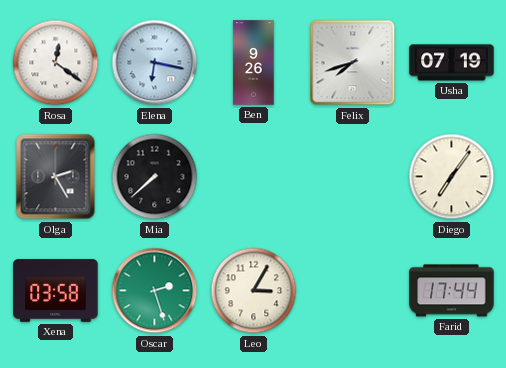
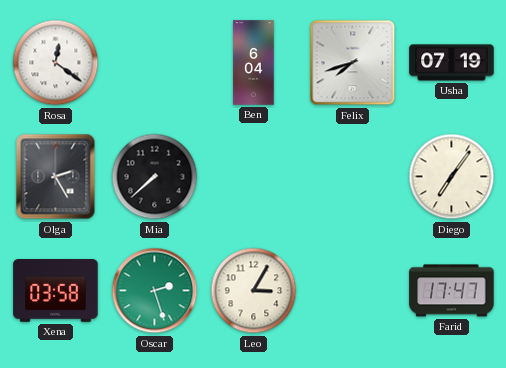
Elena: 6:17 -> none (155, 63)
Ben: 9:26 -> 6:04 (254, 63)
Farid: 17:44 -> 17:47 (452, 291)
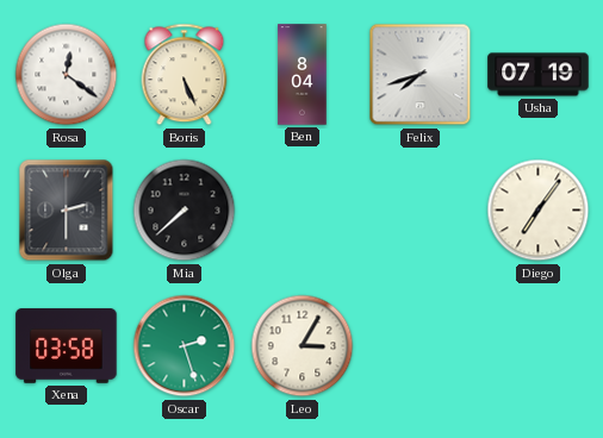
Boris: none -> 5:26 (185, 75)
Ben: 6:04 -> 8:04 (303, 75)
Olga: 2:25 -> 2:30 (67, 211)
Farid: 17:47 -> none (452, 291)
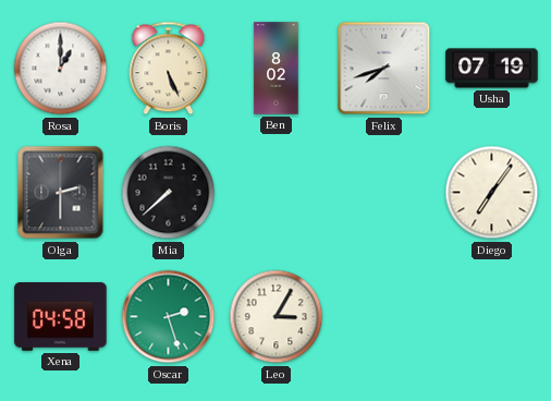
Rosa: 12:21 -> 1:00 (61, 69)
Ben: 8:04 -> 8:02 (277, 69)
Xena: 03:58 -> 04:58 (61, 317)
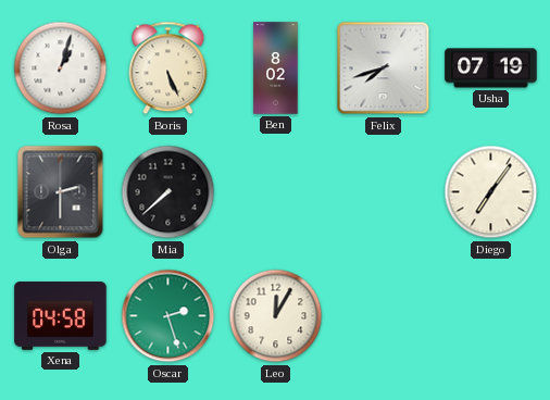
Rosa: 1:00 -> 1:03 (61, 68)
Leo: 3:05 -> 12:05 (276, 316)
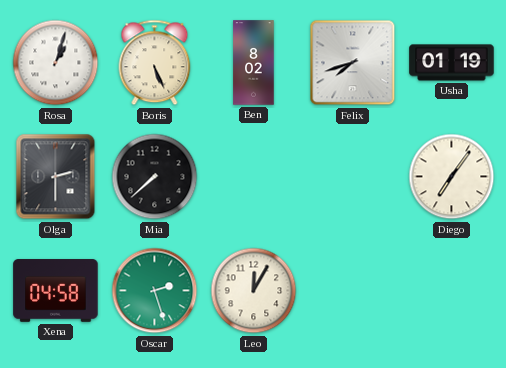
Usha: 07:19 -> 01:19 (452, 63)
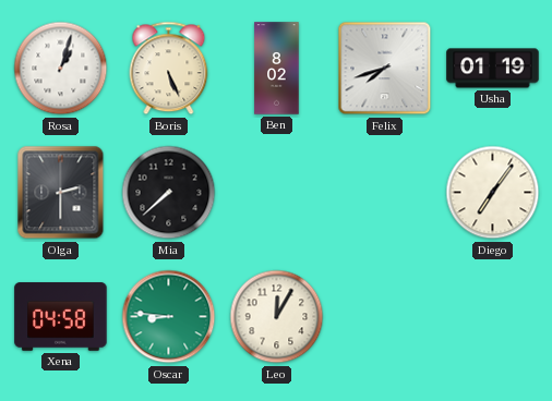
Oscar: 2:27 -> 8:46 (169, 317)
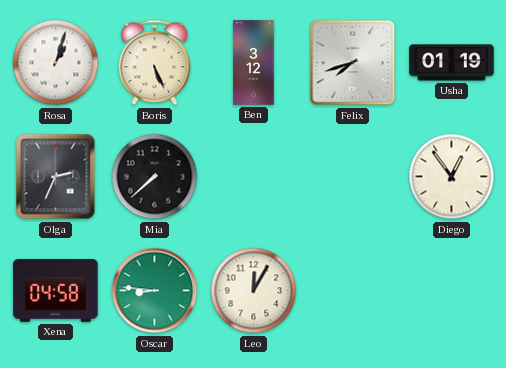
Ben: 8:02 -> 3:12 (254, 63)
Olga: 2:30 -> 2:34 (56, 177)
Diego: 7:06 -> 12:54 (452, 177)
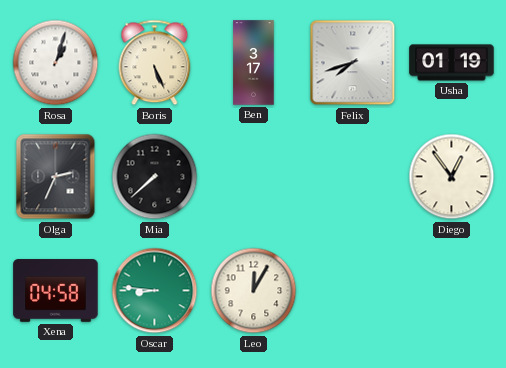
Ben: 3:12 -> 3:17 (254, 63)
